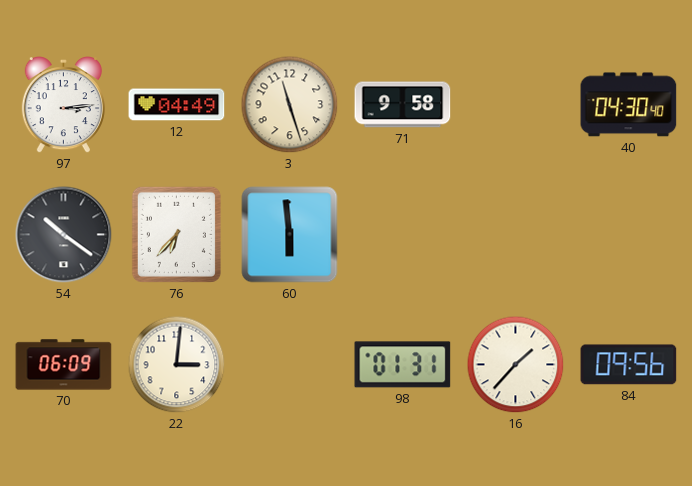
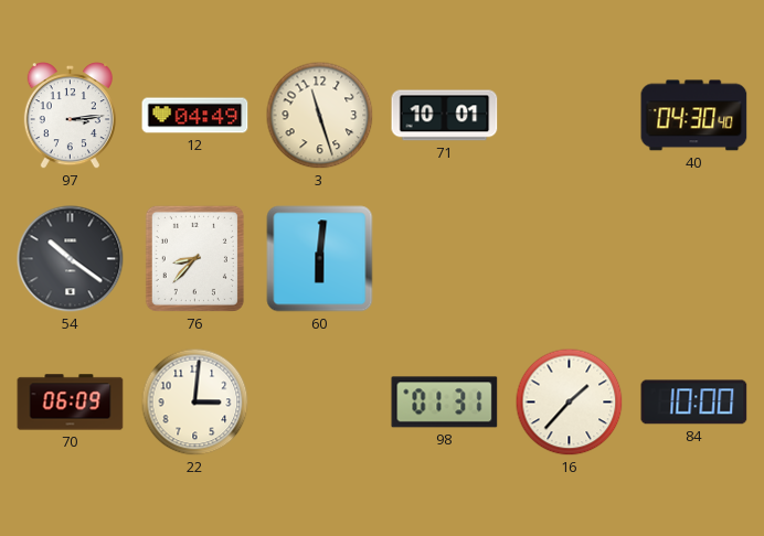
71: 9:58 -> 10:01 (445, 116)
76: 6:37 -> 8:37 (194, 258)
60: 5:59 -> 6:01 (320, 259)
84: 09:56 -> 10:00 (694, 403)
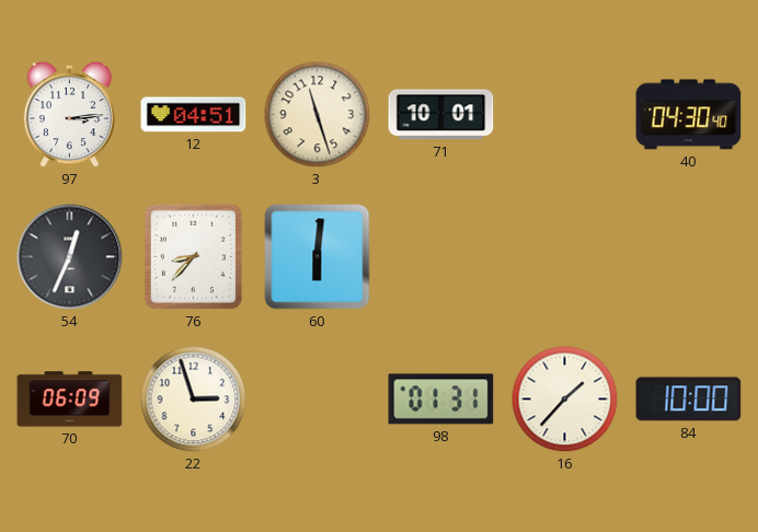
12: 04:49 -> 04:51 (194, 115)
54: 10:21 -> 12:34 (70, 257)
22: 3:01 -> 2:57 (194, 400)
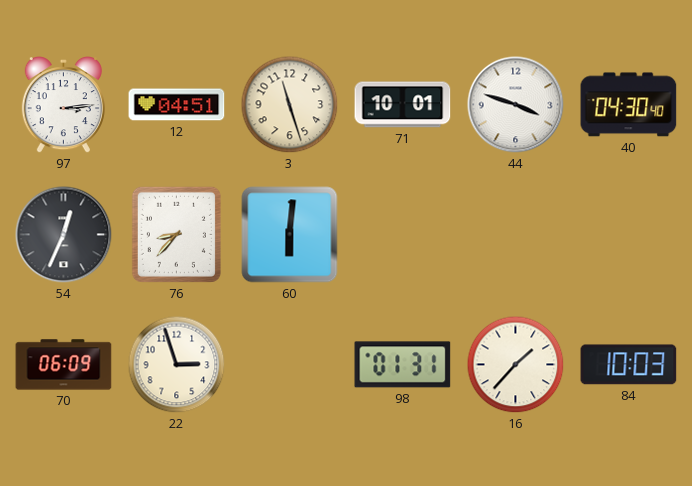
44: none -> 3:48 (516, 105)
84: 10:00 -> 10:03 (629, 365)
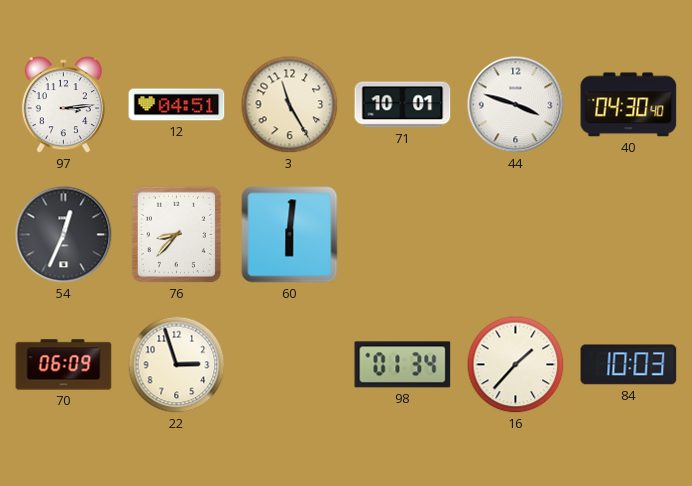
3: 11:27 -> 11:25 (290, 105)
98: 01:31 -> 01:34 (403, 365)
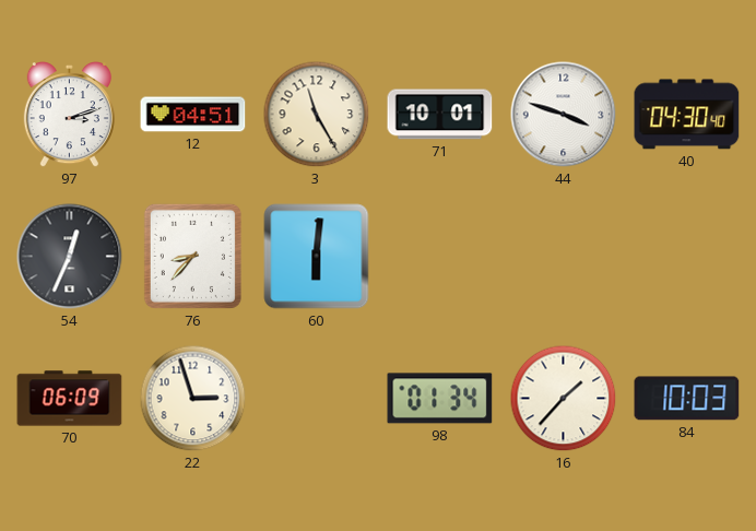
97: 3:14 -> 3:12 (69, 116)
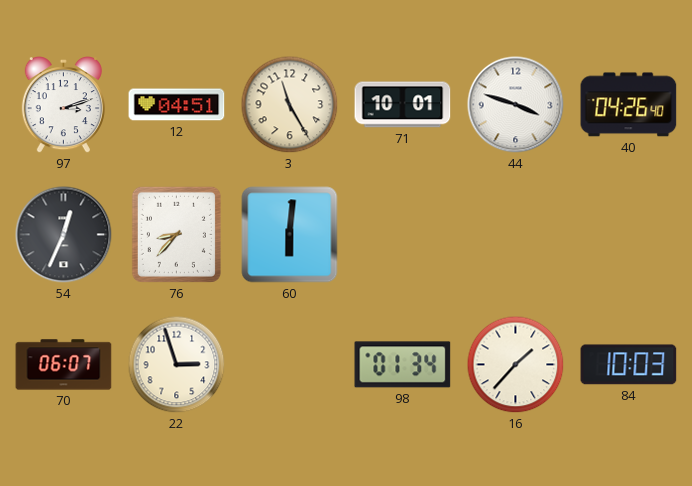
40: 04:30 -> 04:26 (629, 105)
70: 06:09 -> 06:07 (64, 365)
